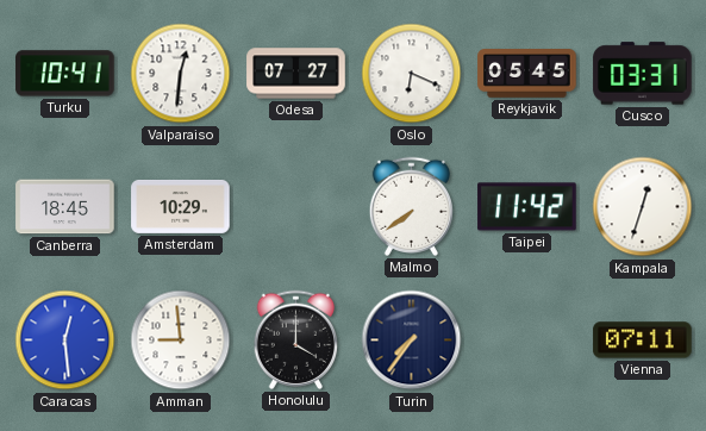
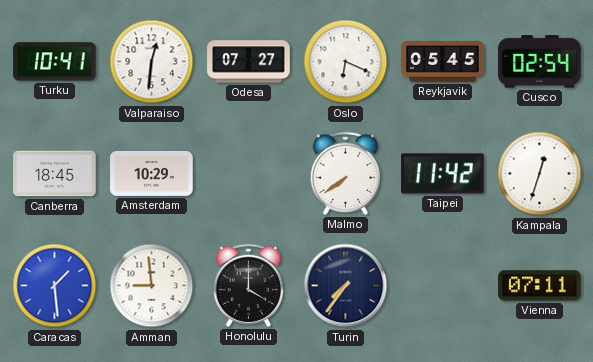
Cusco: 03:31 -> 02:54 (540, 62)
Caracas: 12:29 -> 1:29 (55, 286)
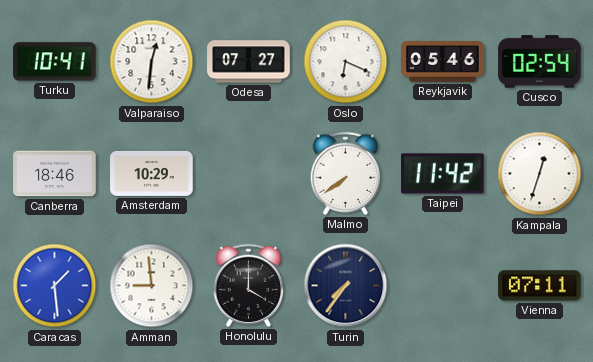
Reykjavik: 05:45 -> 05:46 (443, 62)
Canberra: 18:45 -> 18:46 (55, 174)
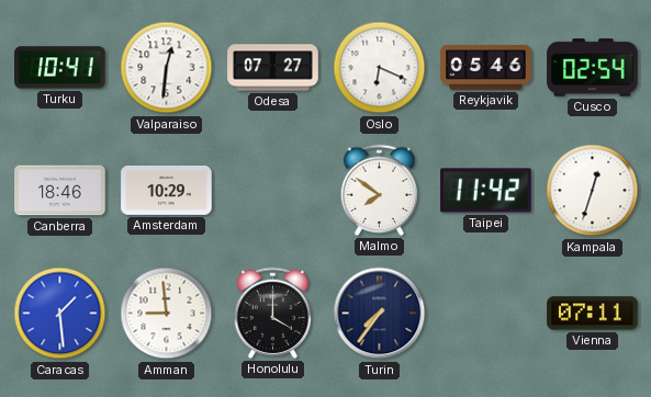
Malmo: 7:39 -> 7:51 (379, 190)
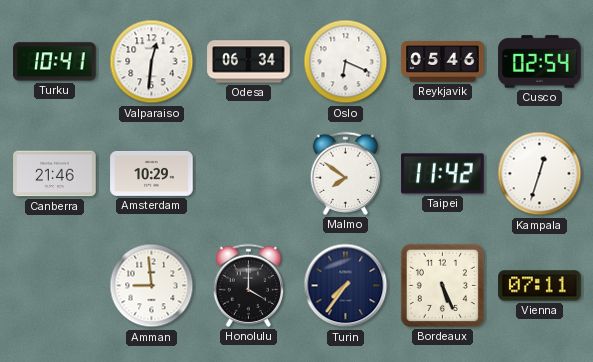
Odesa: 07:27 -> 06:34 (249, 62)
Canberra: 18:46 -> 21:46 (55, 174)
Caracas: 1:29 -> none (60, 314)
Bordeaux: none -> 5:26 (442, 285)
